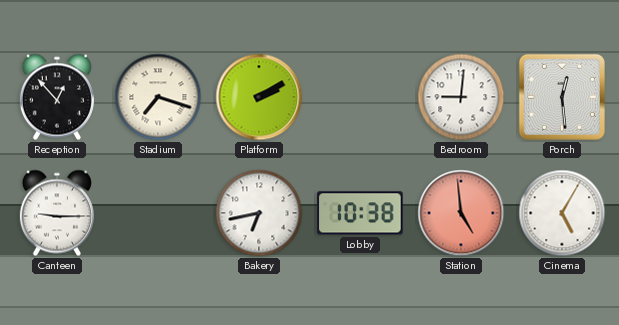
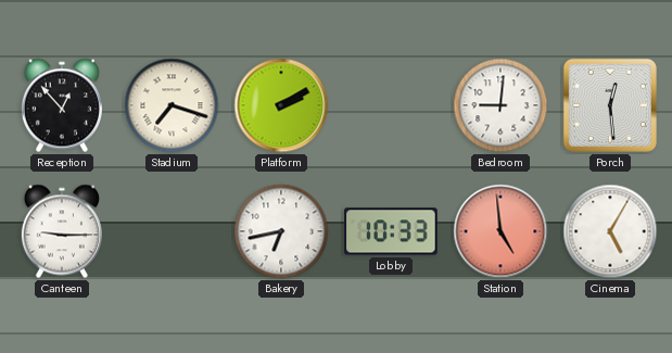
Lobby: 10:38 -> 10:33 (391, 231)
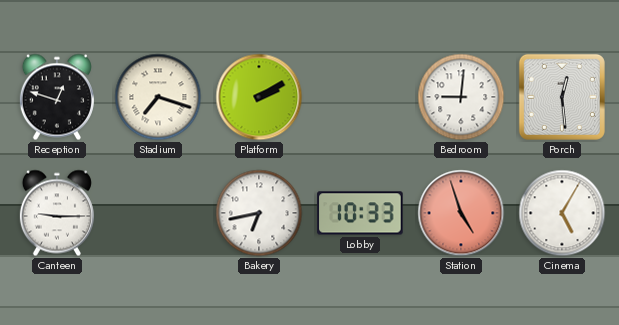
Reception: 12:53 -> 12:48 (57, 97)
Station: 4:59 -> 4:57 (461, 213)
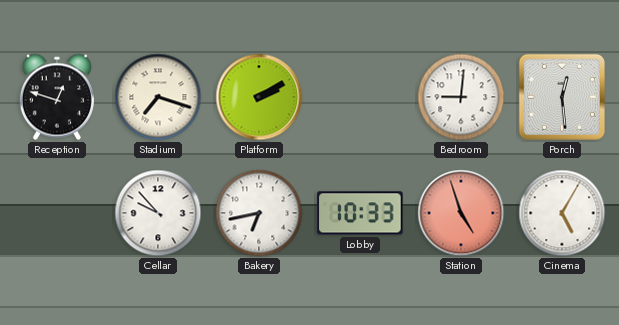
Canteen: 9:15 -> none (57, 213)
Cellar: none -> 9:53 (158, 213)
